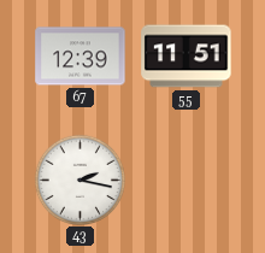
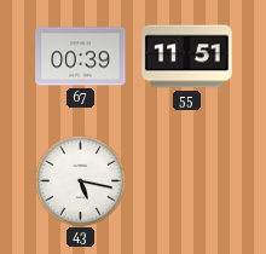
67: 12:39 -> 00:39 (81, 57)
43: 2:17 -> 5:17 (80, 180)
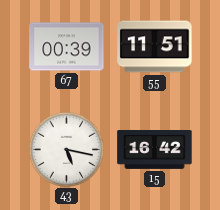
15: none -> 16:42 (155, 150)
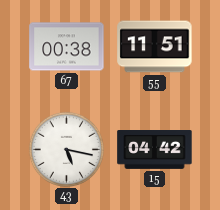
67: 00:39 -> 00:38 (67, 47)
15: 16:42 -> 04:42 (155, 150)
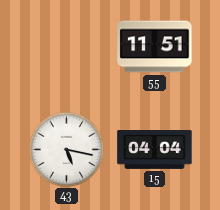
67: 00:38 -> none (67, 47)
15: 04:42 -> 04:04 (155, 150)
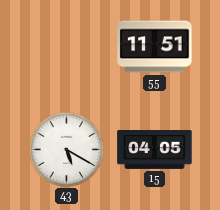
43: 5:17 -> 5:20 (66, 149)
15: 04:04 -> 04:05 (155, 150)
